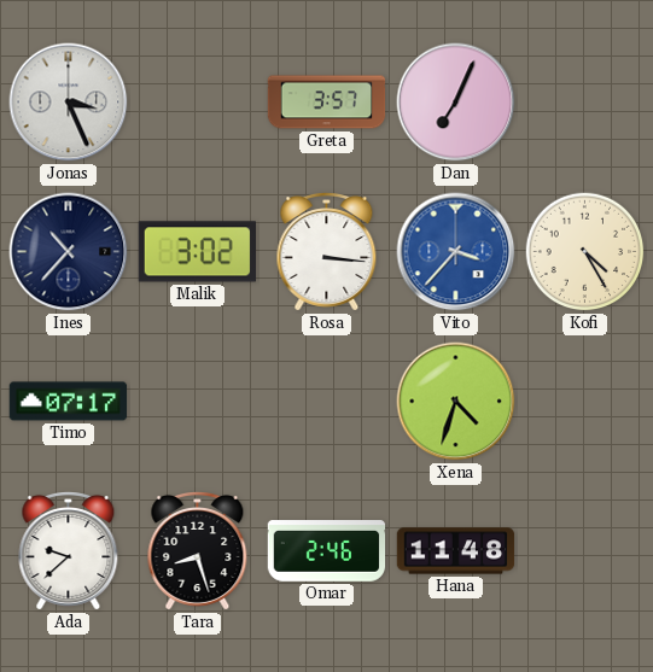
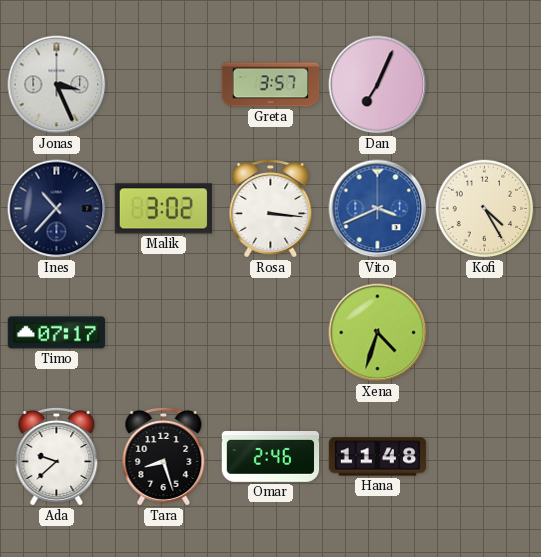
Vito: 3:37 -> 3:41 (378, 209)
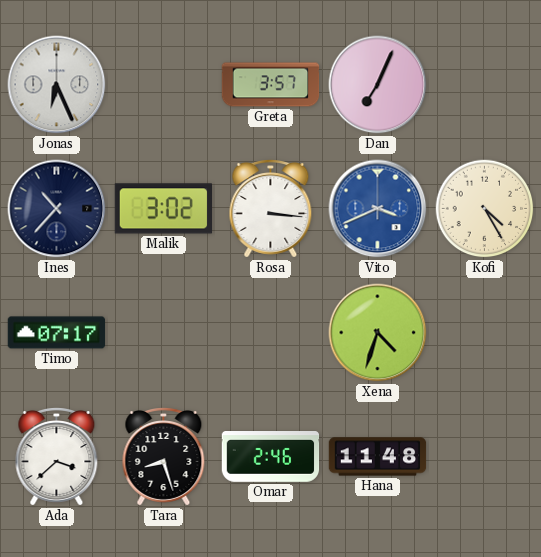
Jonas: 3:26 -> 6:26 (57, 85)
Ada: 9:38 -> 3:38 (57, 457)
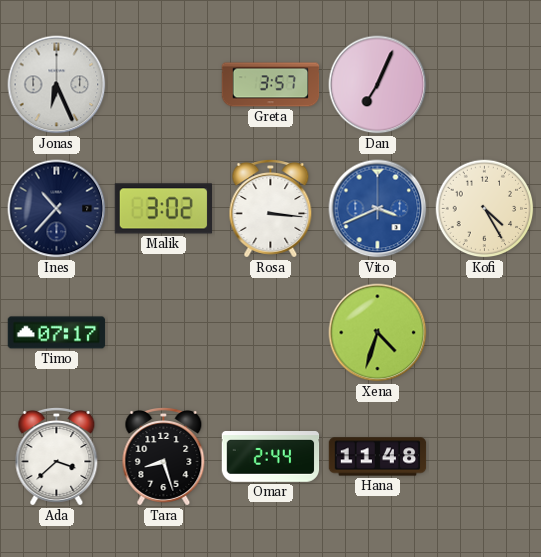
Omar: 2:46 -> 2:44 (271, 457)
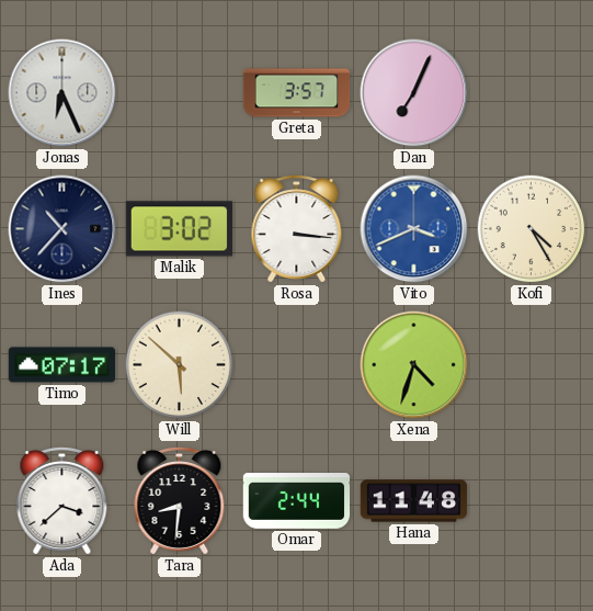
Will: none -> 5:52 (180, 365)
Tara: 8:27 -> 8:31 (180, 501)
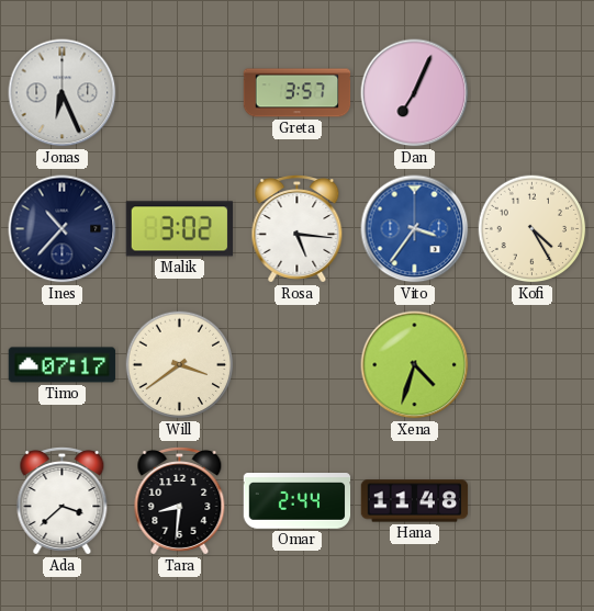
Rosa: 3:16 -> 5:16 (298, 229)
Vito: 3:41 -> 3:36 (415, 229)
Will: 5:52 -> 3:39 (180, 365)
